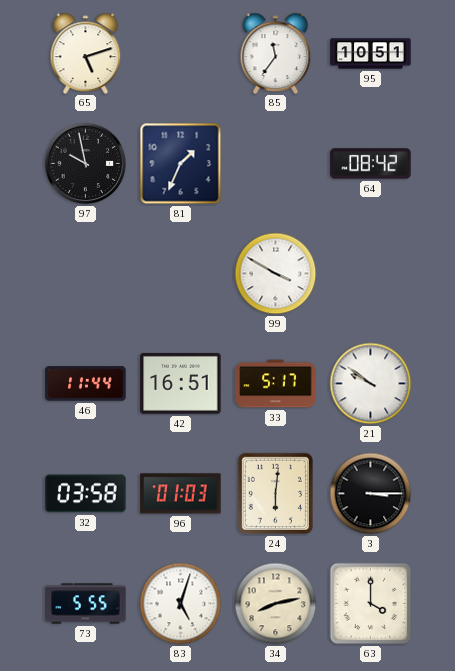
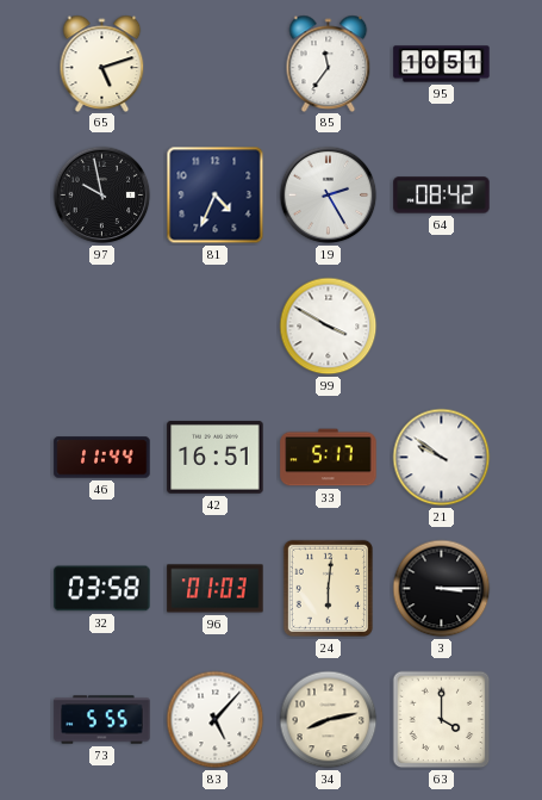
81: 1:34 -> 4:34 (216, 196)
19: none -> 2:25 (329, 196)
83: 5:03 -> 5:07 (216, 720)
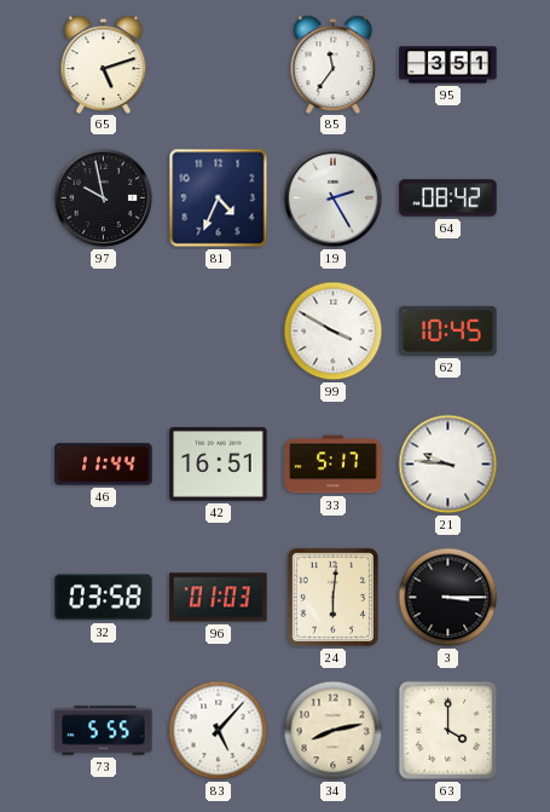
95: 10:51 -> 3:51 (448, 65)
62: none -> 10:45 (448, 330)
21: 9:51 -> 9:46 (448, 465)
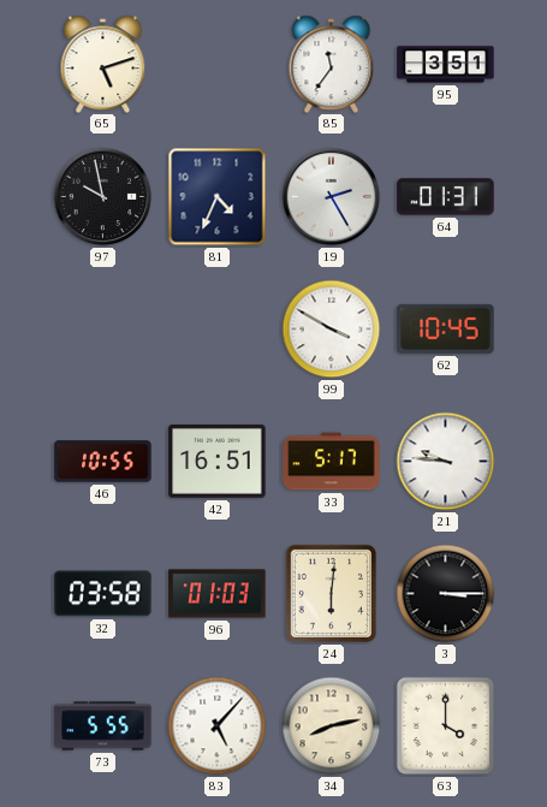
64: 08:42 -> 01:31 (446, 197)
46: 11:44 -> 10:55 (103, 462)
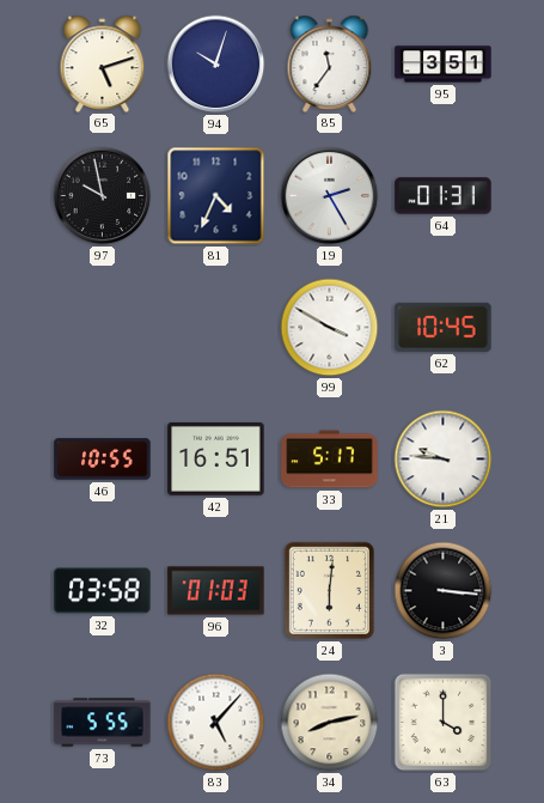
94: none -> 10:03 (216, 65)
3: 3:15 -> 3:16 (444, 591)
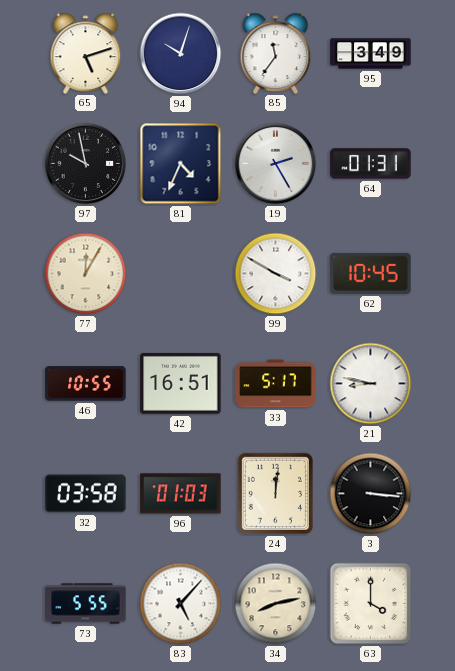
95: 3:51 -> 3:49 (371, 54)
77: none -> 12:05 (86, 274)
21: 9:46 -> 8:47 (371, 384)
24: 6:01 -> 12:01 (275, 493)
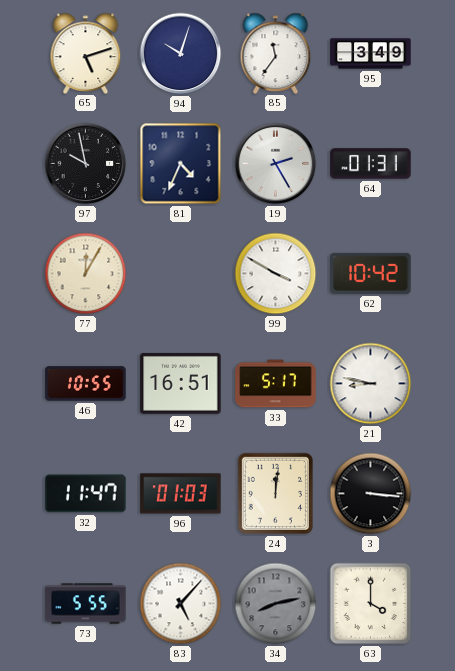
62: 10:45 -> 10:42 (371, 273)
32: 03:58 -> 11:47 (86, 494)
34 dial: cream -> grey (276, 604)
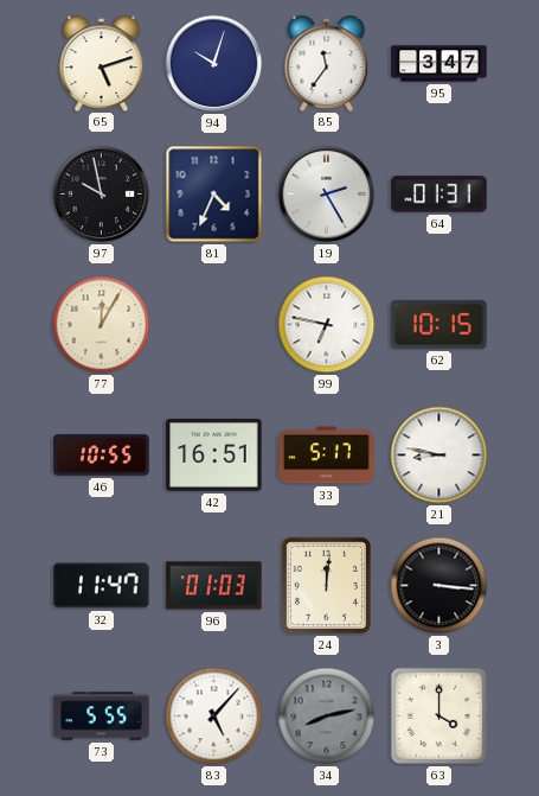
95: 3:49 -> 3:47 (439, 64)
99: 3:50 -> 6:47 (327, 325)
62: 10:42 -> 10:15 (439, 324)
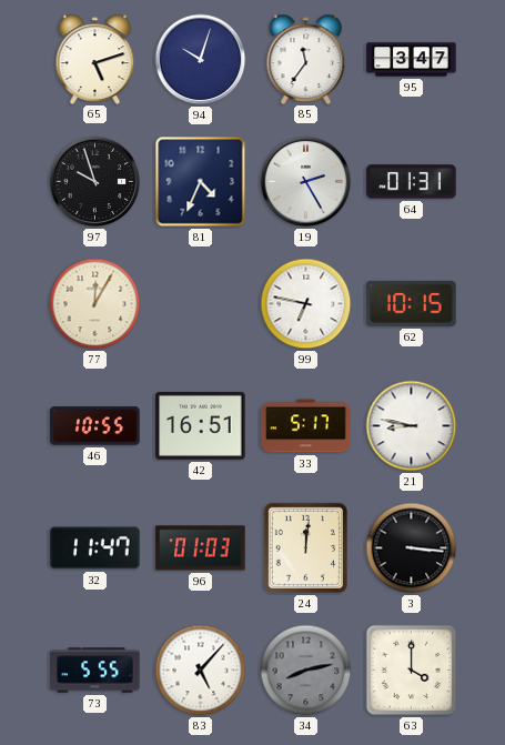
97: 9:58 -> 9:57 (95, 182)
